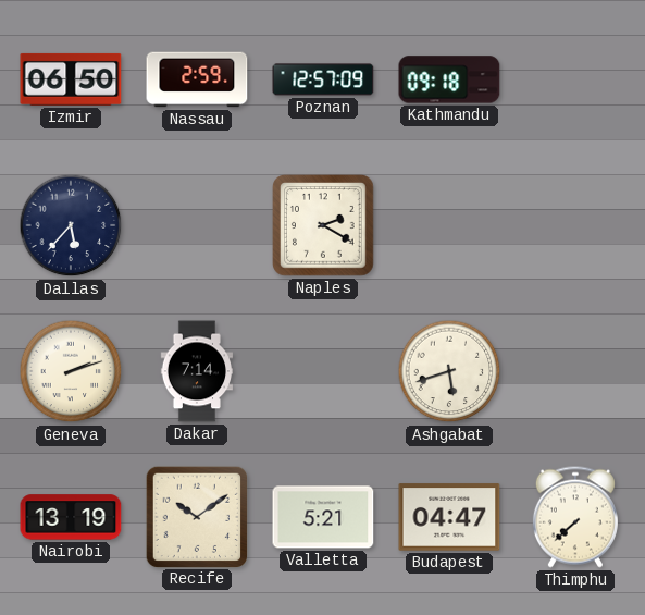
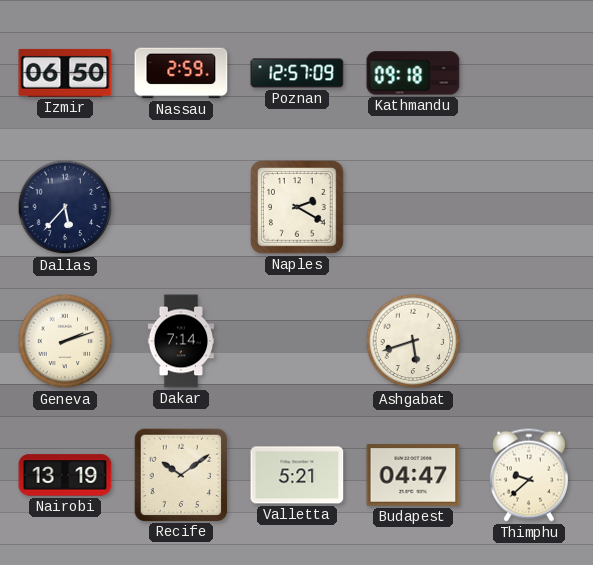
Thimphu: 7:38 -> 9:38 (529, 475)
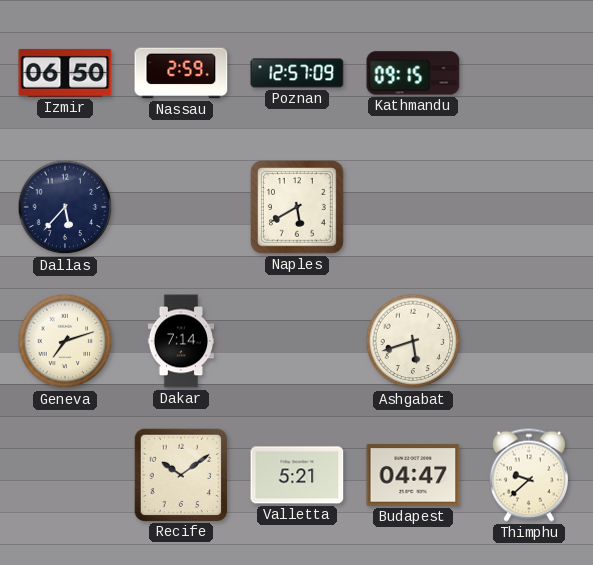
Kathmandu: 09:18 -> 09:15 (413, 73)
Naples: 2:20 -> 5:40 (298, 208)
Geneva: 2:12 -> 7:12 (65, 341)
Nairobi: 13:19 -> none (65, 475)
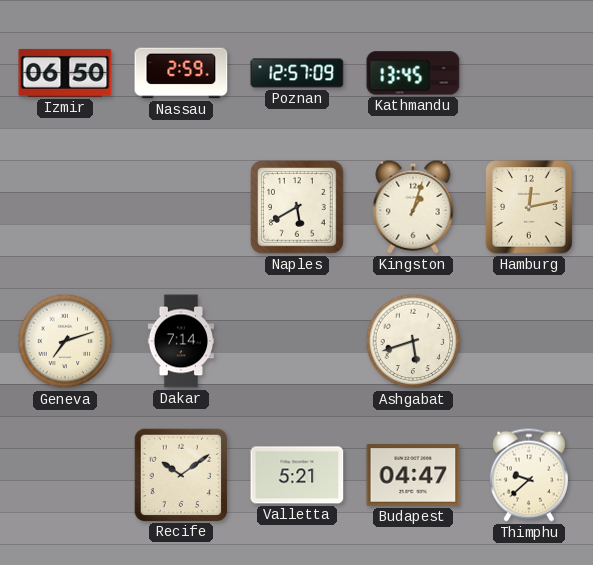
Kathmandu: 09:15 -> 13:45 (413, 73)
Dallas: 5:37 -> none (65, 207)
Kingston: none -> 1:03 (413, 207)
Hamburg: none -> 12:13 (529, 207)
